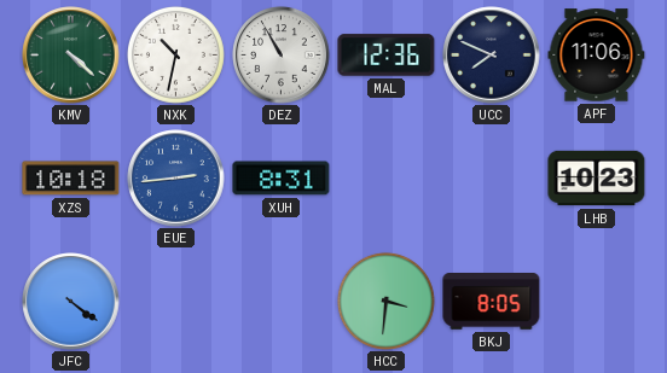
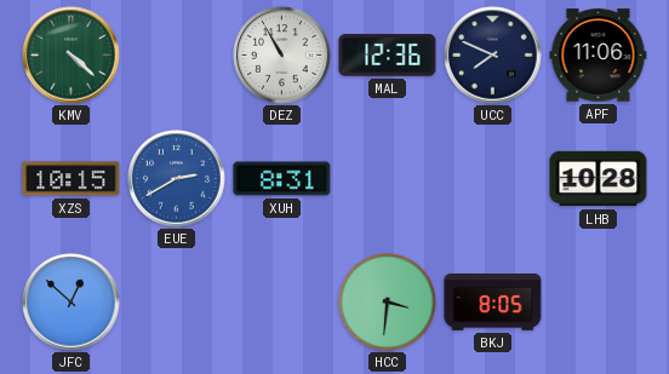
NXK: 10:32 -> none (175, 54)
XZS: 10:18 -> 10:15 (72, 179)
EUE: 2:44 -> 2:40 (177, 179)
LHB: 10:23 -> 10:28 (599, 179)
JFC: 4:21 -> 12:52 (72, 303)
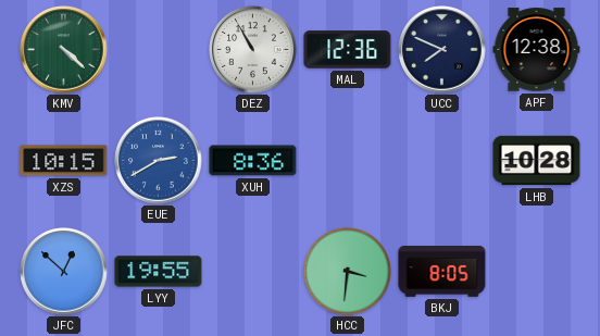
APF: 11:06 -> 12:38 (537, 50)
XUH: 8:31 -> 8:36 (253, 161)
LYY: none -> 19:55 (159, 272)
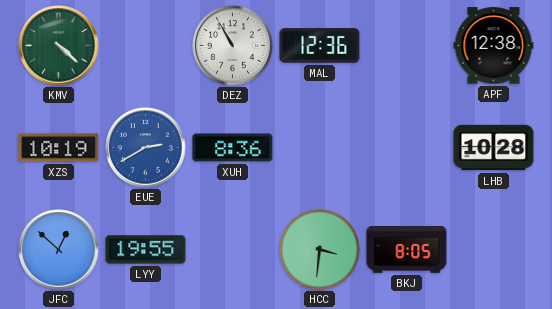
UCC: 7:49 -> none (442, 50)
XZS: 10:15 -> 10:19 (59, 148)
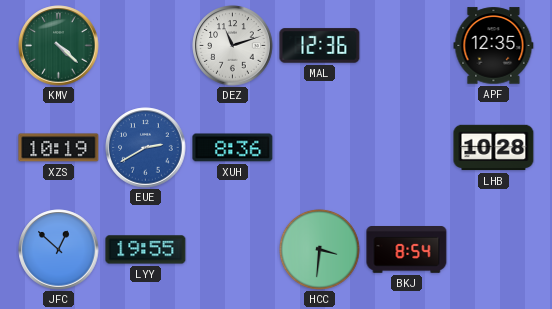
DEZ: 10:55 -> 11:12 (233, 46)
APF: 12:38 -> 12:35 (494, 46)
BKJ: 8:05 -> 8:54 (407, 250)
